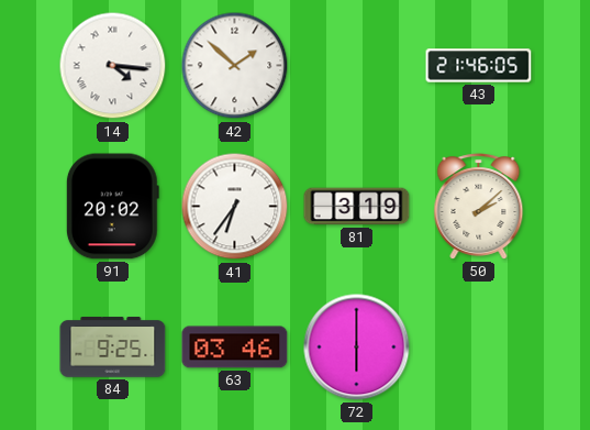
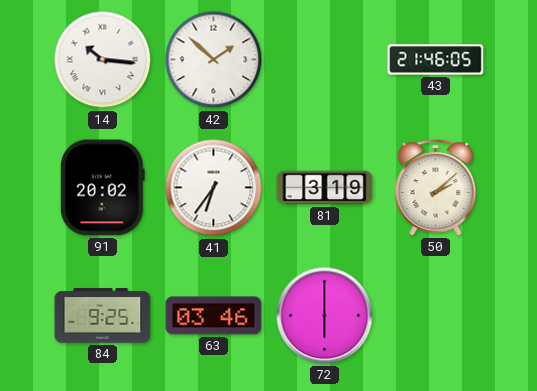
14: 4:16 -> 10:16 (103, 60)
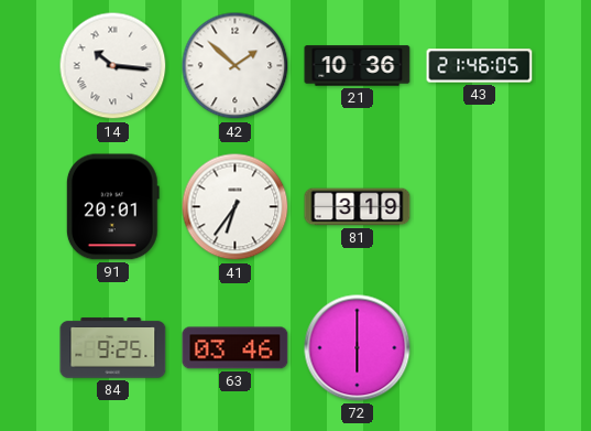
21: none -> 10:36 (358, 66)
91: 20:02 -> 20:01 (112, 207)
50: 2:08 -> none (436, 188)
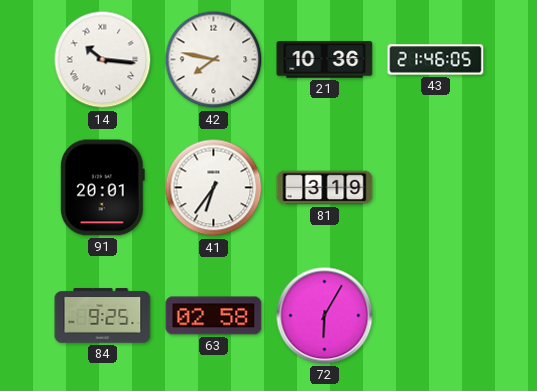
42: 1:52 -> 7:47 (214, 60)
63: 03:46 -> 02:58 (214, 316)
72: 6:00 -> 6:05 (325, 316)
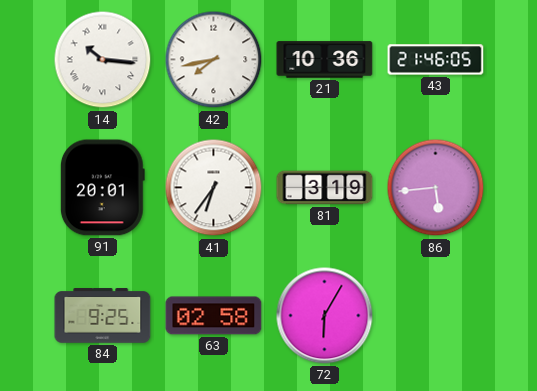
42: 7:47 -> 7:43 (214, 60)
86: none -> 5:44 (436, 188)
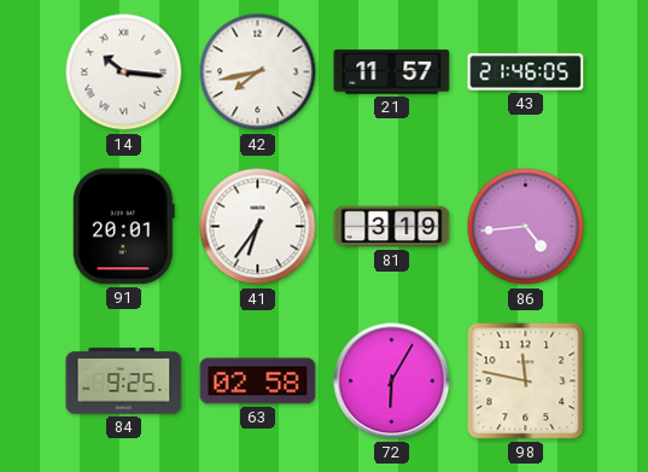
21: 10:36 -> 11:57 (392, 72)
86: 5:44 -> 4:44 (526, 227)
98: none -> 11:47 (526, 381)
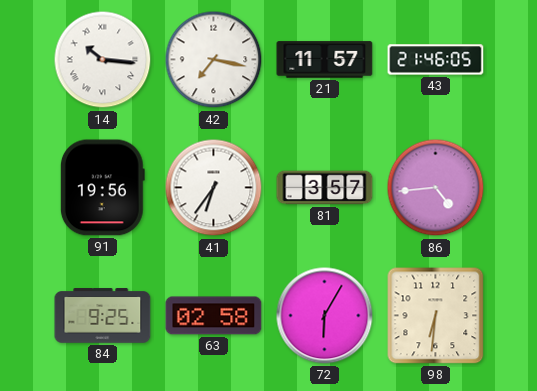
42: 7:43 -> 7:17 (214, 60)
91: 20:01 -> 19:56 (102, 188)
81: 3:19 -> 3:57 (325, 188)
98: 11:47 -> 6:31 (436, 316)
